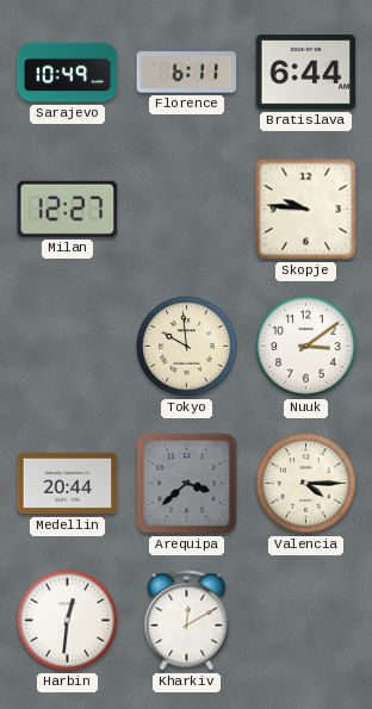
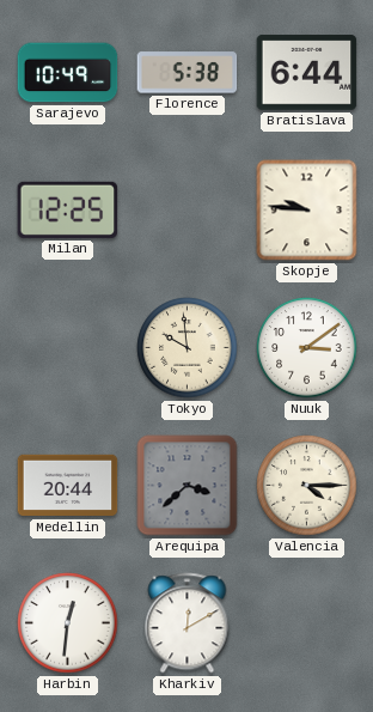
Florence: 6:11 -> 5:38 (188, 73)
Milan: 12:27 -> 12:25 (68, 209)
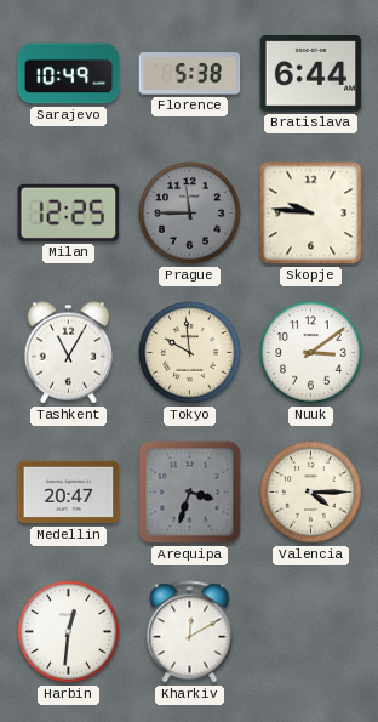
Prague: none -> 11:45 (190, 214)
Tashkent: none -> 11:05 (68, 353)
Medellin: 20:44 -> 20:47 (69, 493)
Arequipa: 3:38 -> 3:33 (190, 493)
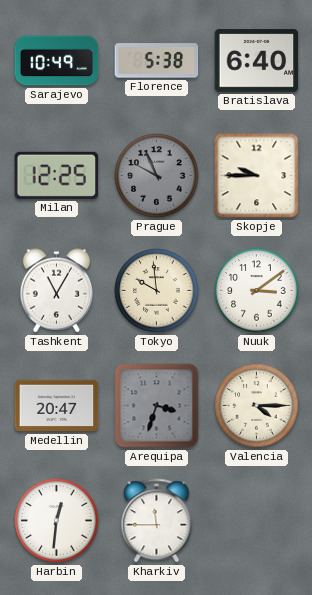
Bratislava: 6:44 -> 6:40 (257, 61)
Prague: 11:45 -> 9:56 (157, 176)
Skopje: 9:46 -> 9:45 (257, 176)
Kharkiv: 12:10 -> 11:45 (157, 521)
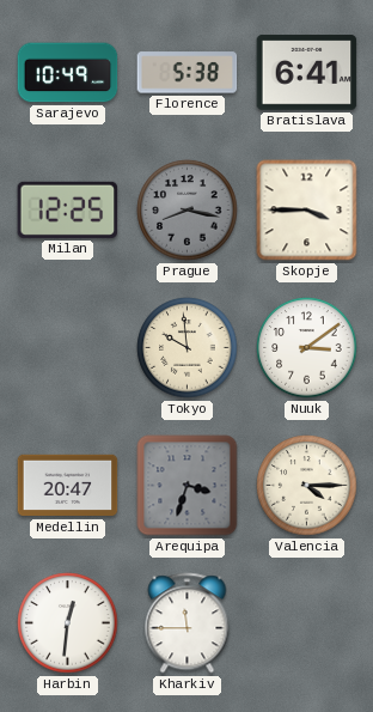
Bratislava: 6:40 -> 6:41 (307, 73)
Prague: 9:56 -> 8:17 (188, 211)
Skopje: 9:45 -> 3:45 (307, 211)
Tashkent: 11:05 -> none (56, 291)
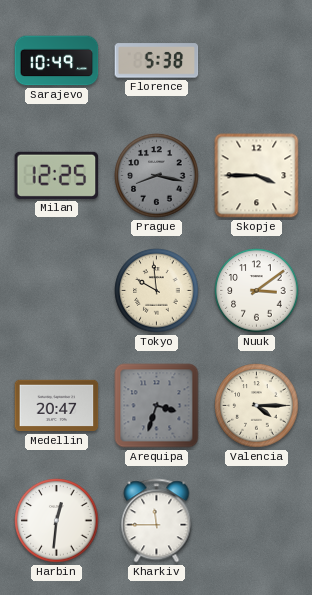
Bratislava: 6:41 -> none (307, 73)
